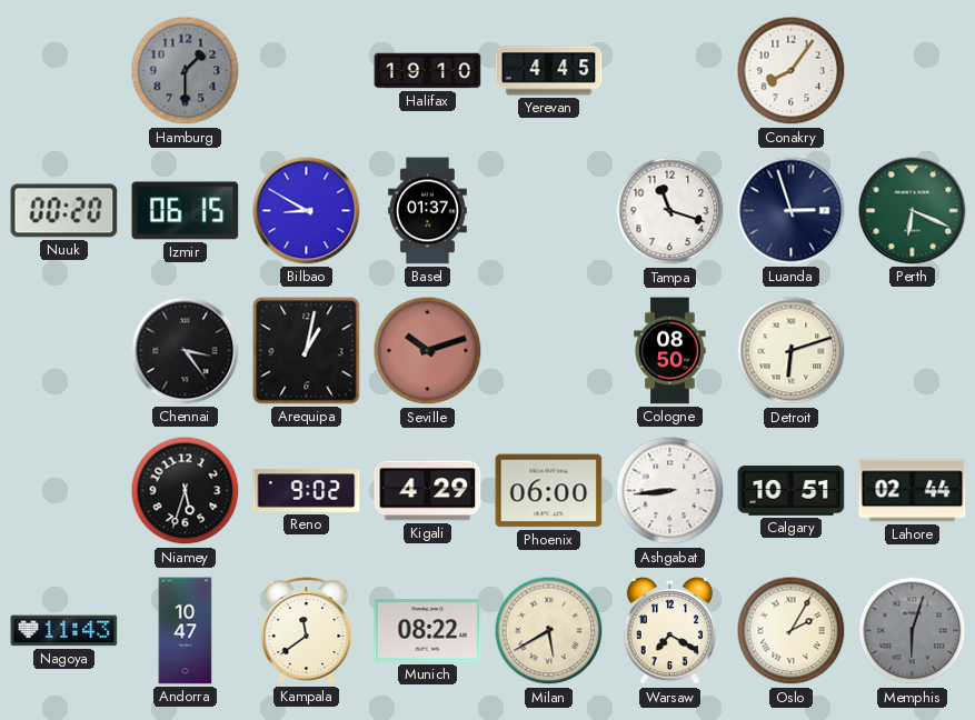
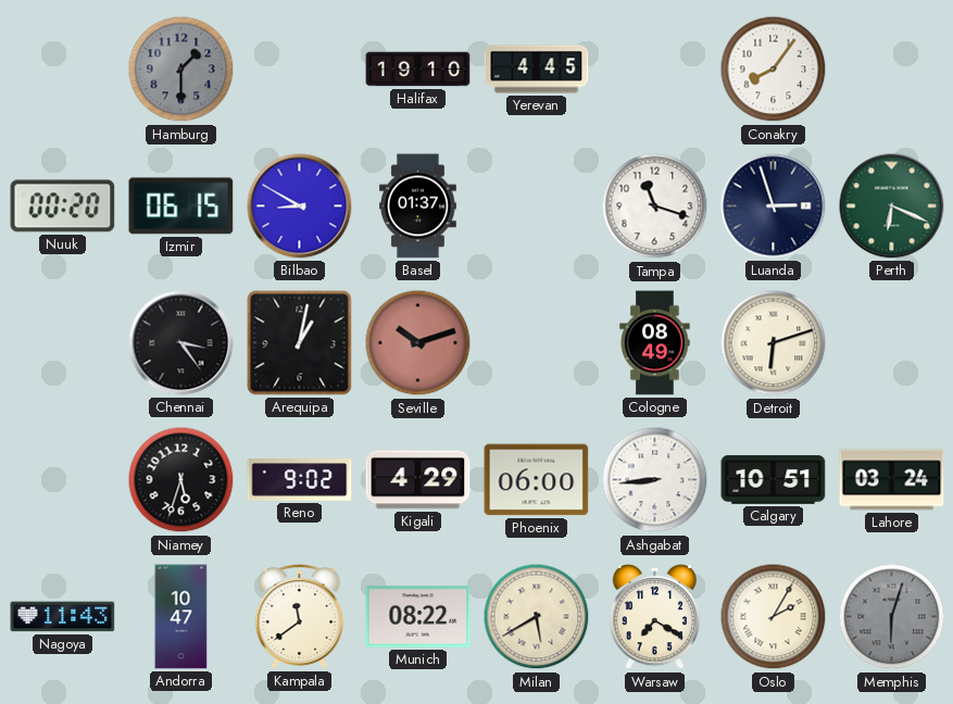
Cologne: 08:50 -> 08:49 (655, 343)
Lahore: 02:44 -> 03:24 (892, 480)
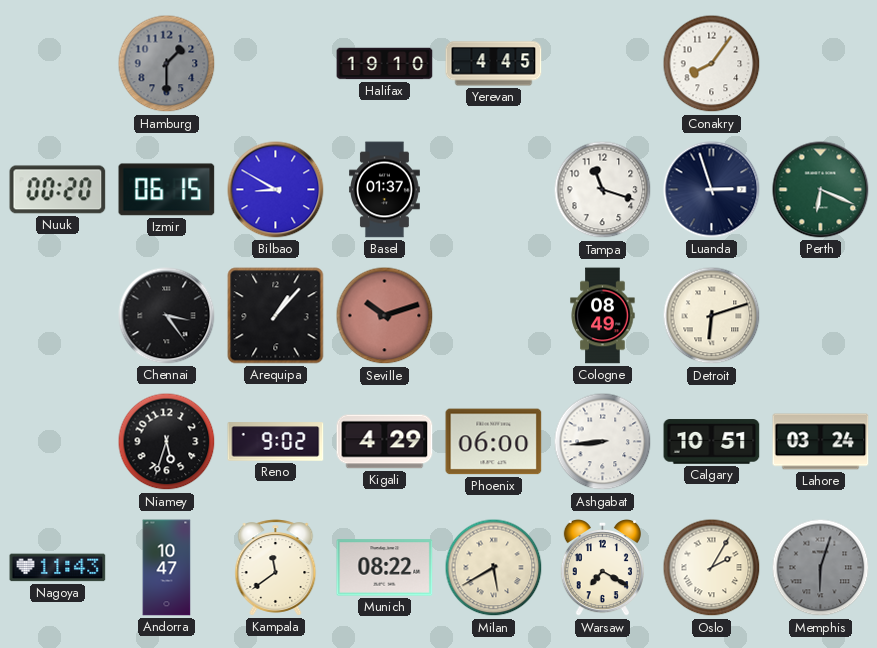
Arequipa: 1:02 -> 1:07 (276, 316)
